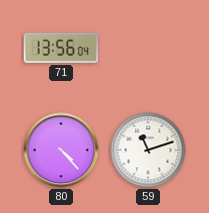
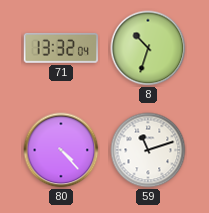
71: 13:56 -> 13:32 (60, 48)
8: none -> 10:33 (148, 48)
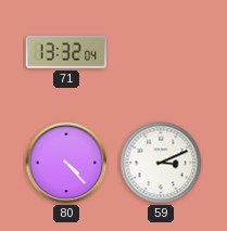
8: 10:33 -> none (148, 48)
59: 11:12 -> 3:11 (161, 163)
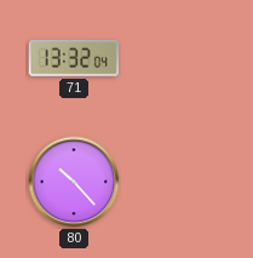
80: 4:23 -> 10:23 (74, 182)
59: 3:11 -> none (161, 163)
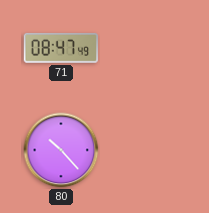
71: 13:32 -> 08:47 (60, 48)
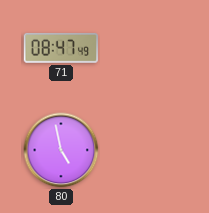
80: 10:23 -> 4:58 (61, 150)
